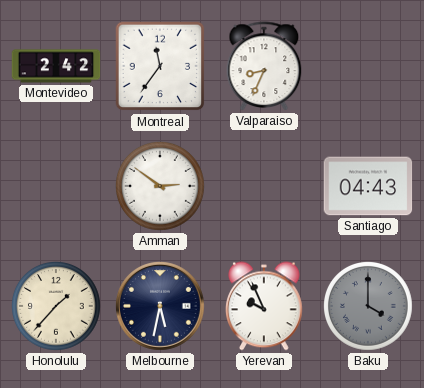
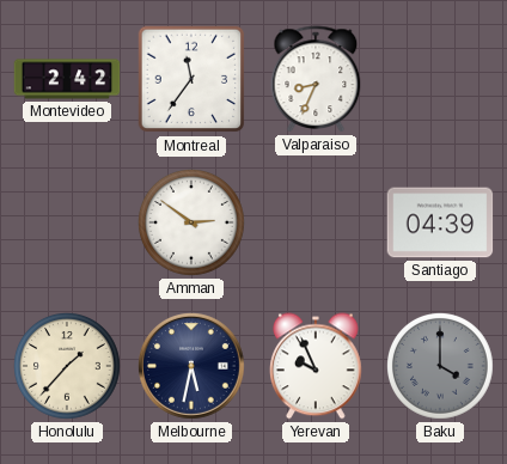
Santiago: 04:43 -> 04:39 (440, 222)
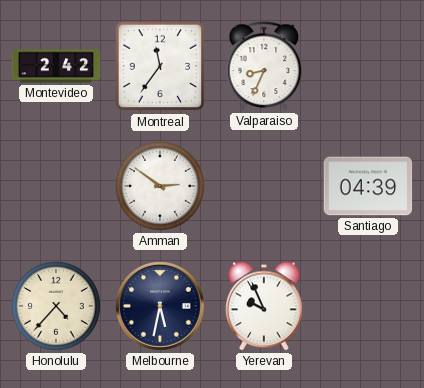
Honolulu: 1:37 -> 4:37 (57, 307)
Baku: 4:00 -> none (441, 367)
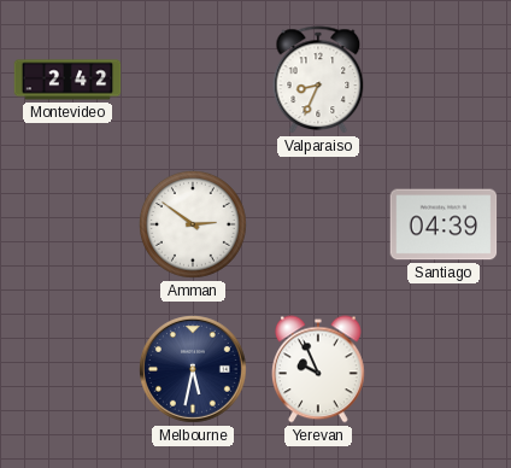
Montreal: 11:36 -> none (160, 66)
Honolulu: 4:37 -> none (57, 307)
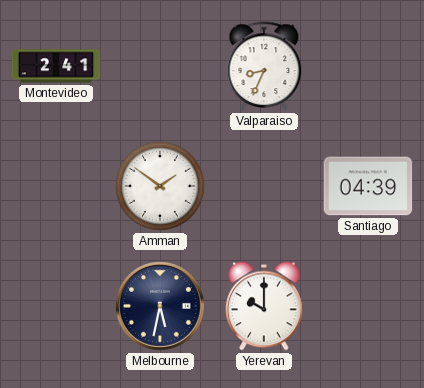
Montevideo: 2:42 -> 2:41 (56, 66)
Amman: 2:51 -> 1:51 (161, 187)
Yerevan: 9:56 -> 10:00 (265, 306)
